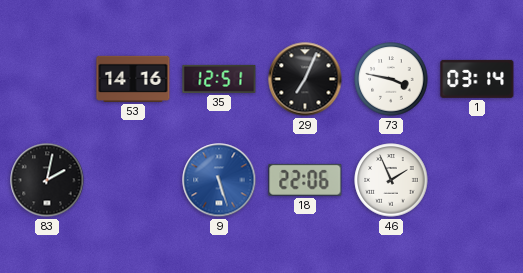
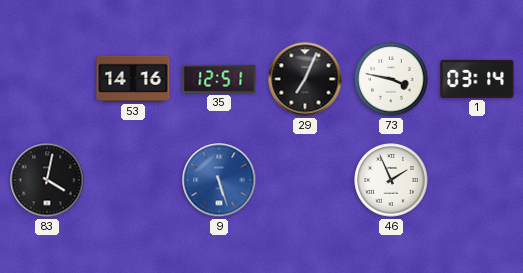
83: 2:02 -> 4:02 (47, 180)
18: 22:06 -> none (305, 180)
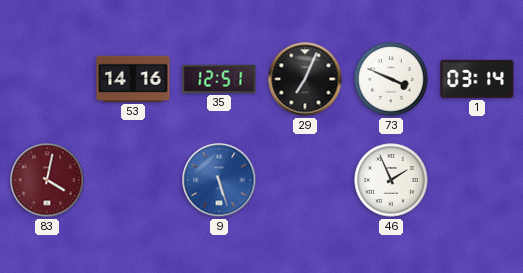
73: 3:47 -> 3:49 (391, 79)
83 dial: black -> burgundy (47, 180)
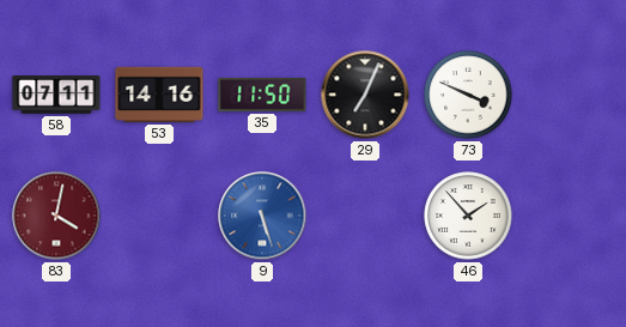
58: none -> 07:11 (56, 96)
35: 12:51 -> 11:50 (262, 95)
1: 03:14 -> none (477, 79)
46: 1:56 -> 1:53 (468, 216)
